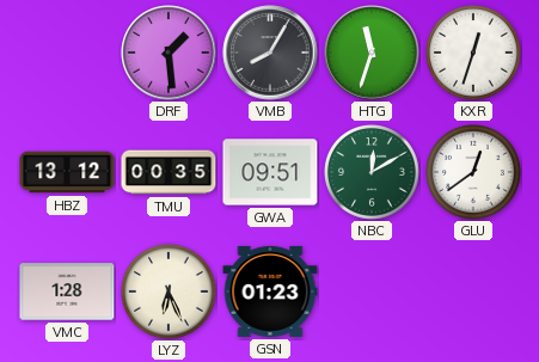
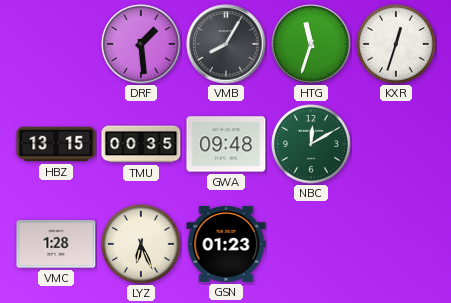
HBZ: 13:12 -> 13:15 (56, 144)
GWA: 09:51 -> 09:48 (226, 144)
GLU: 12:39 -> none (474, 173)
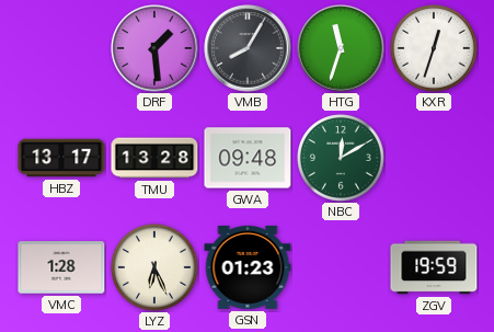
HBZ: 13:15 -> 13:17 (61, 158)
TMU: 00:35 -> 13:28 (154, 158)
ZGV: none -> 19:59 (434, 267)
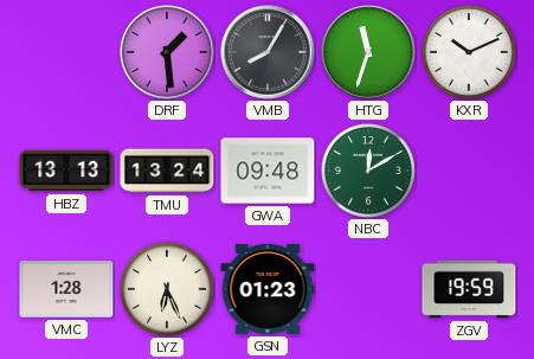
KXR: 12:33 -> 10:11 (470, 53)
HBZ: 13:17 -> 13:13 (66, 171)
TMU: 13:28 -> 13:24 (167, 171)
